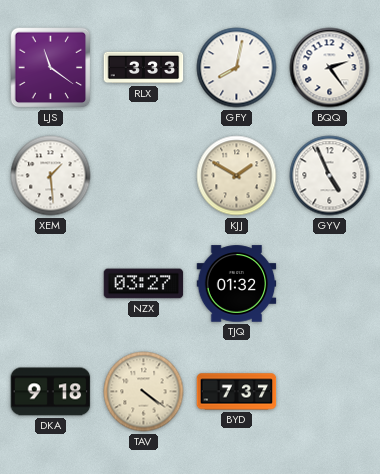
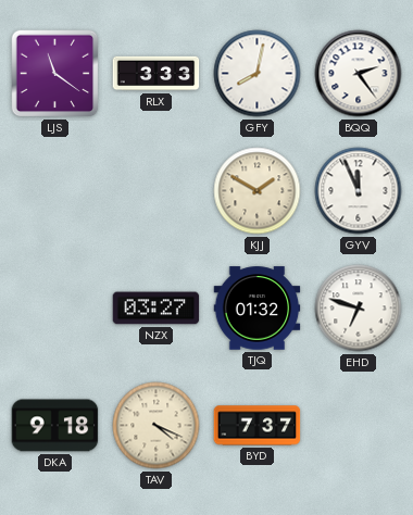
XEM: 1:29 -> none (51, 176)
GYV: 4:56 -> 11:56 (359, 191)
EHD: none -> 6:48 (359, 309)
TAV: 4:21 -> 4:19 (157, 426)
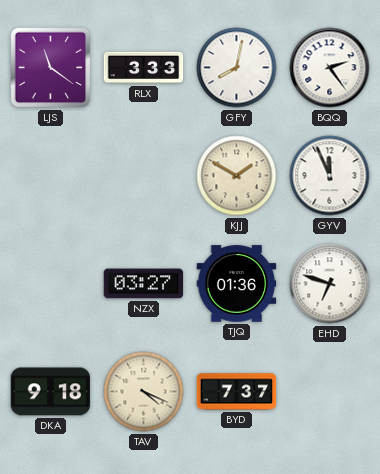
TJQ: 01:32 -> 01:36 (237, 284)
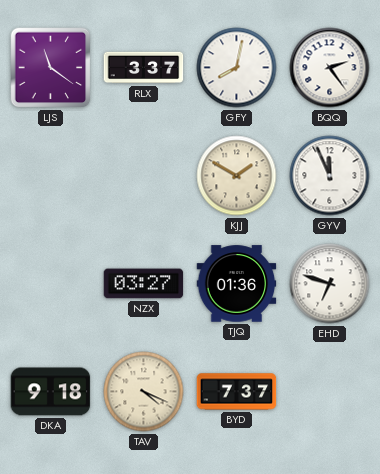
RLX: 3:33 -> 3:37 (144, 68)
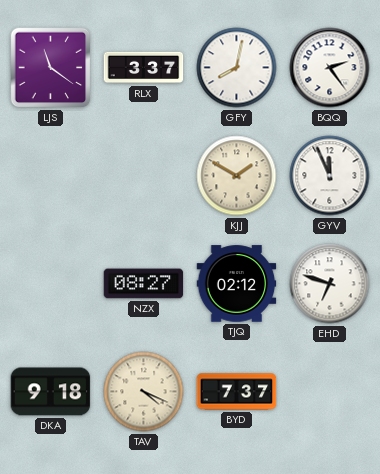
NZX: 03:27 -> 08:27 (144, 284)
TJQ: 01:36 -> 02:12 (237, 284)
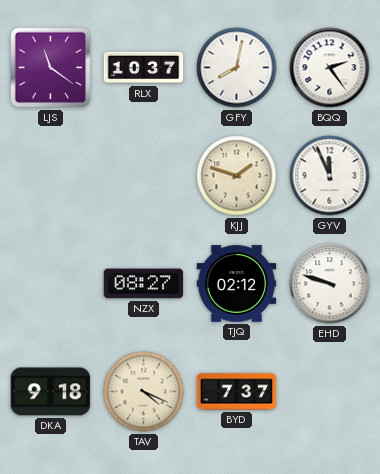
RLX: 3:37 -> 10:37 (144, 68)
KJJ: 1:50 -> 1:48 (237, 176)
EHD: 6:48 -> 9:48 (330, 284)
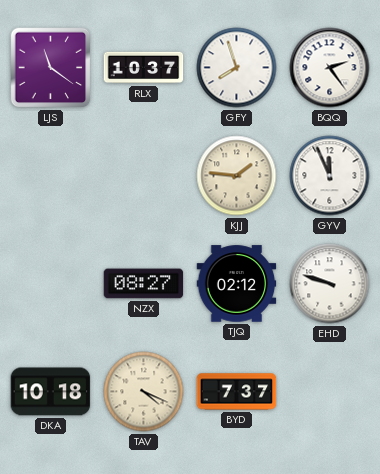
GFY: 8:02 -> 7:57 (237, 68)
KJJ: 1:48 -> 1:46 (237, 176)
DKA: 9:18 -> 10:18 (51, 392)
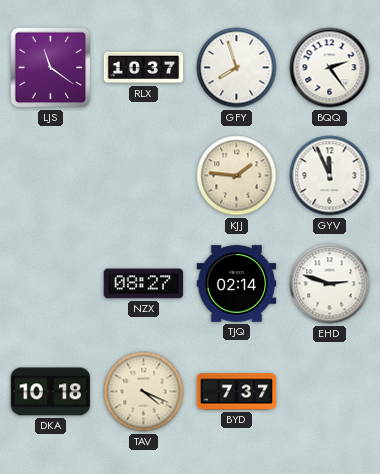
TJQ: 02:12 -> 02:14 (237, 284)
EHD: 9:48 -> 2:48 (330, 284)
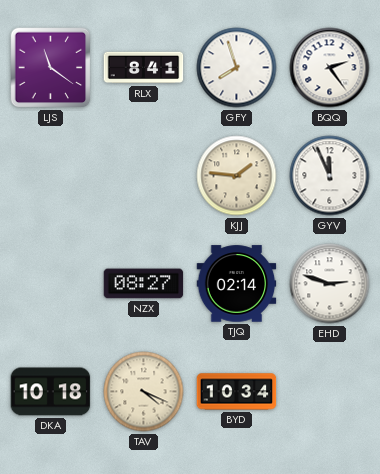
RLX: 10:37 -> 8:41 (144, 68)
BYD: 7:37 -> 10:34 (237, 392)
